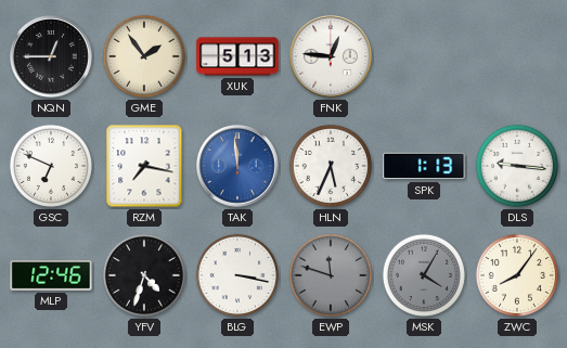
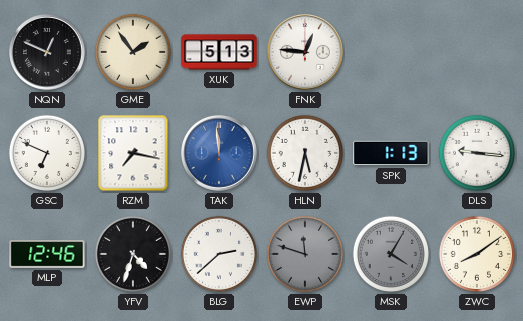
NQN: 12:45 -> 12:49 (48, 53)
HLN: 5:34 -> 5:32 (305, 153)
BLG: 3:17 -> 2:38 (219, 254)
ZWC: 8:06 -> 8:09 (477, 254)
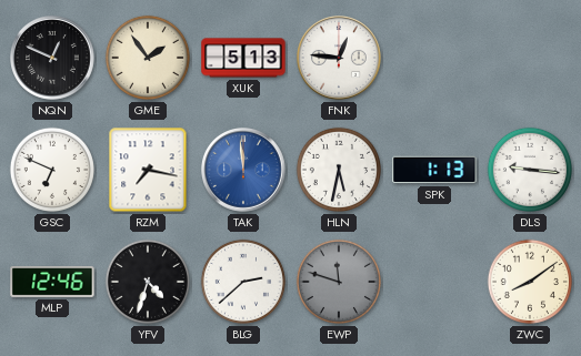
MSK: 4:05 -> none (391, 254)
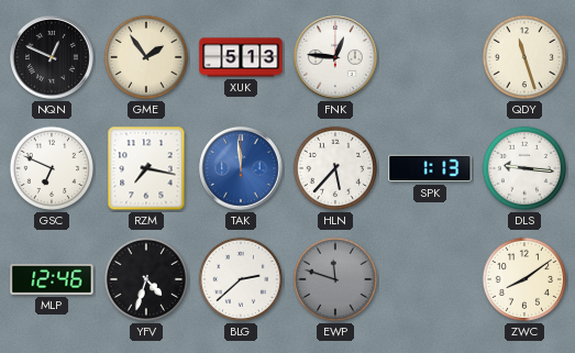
QDY: none -> 11:27 (524, 57)
HLN: 5:32 -> 5:37 (335, 168)
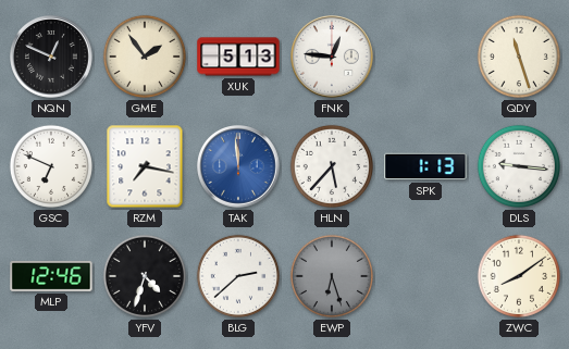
EWP: 11:48 -> 6:27 (332, 276)
